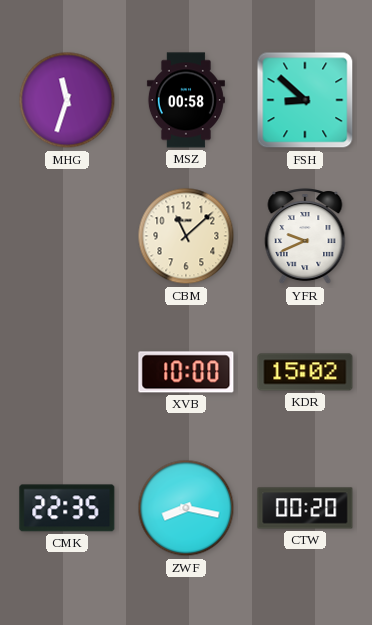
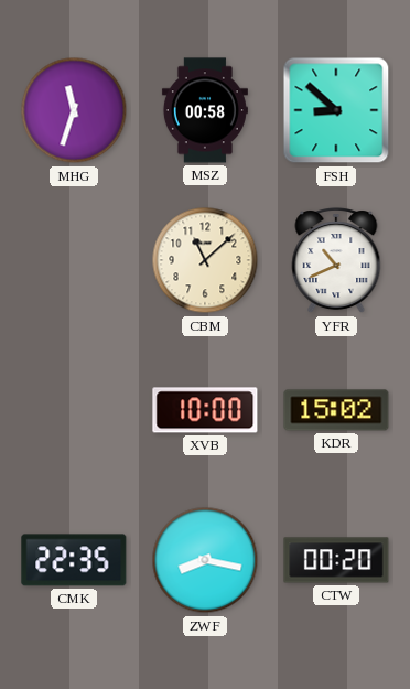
YFR: 9:41 -> 10:41 (336, 261)
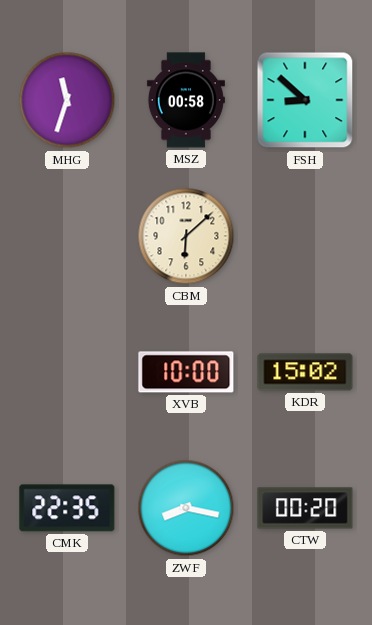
CBM: 11:08 -> 6:08 (186, 236)
YFR: 10:41 -> none (336, 261)
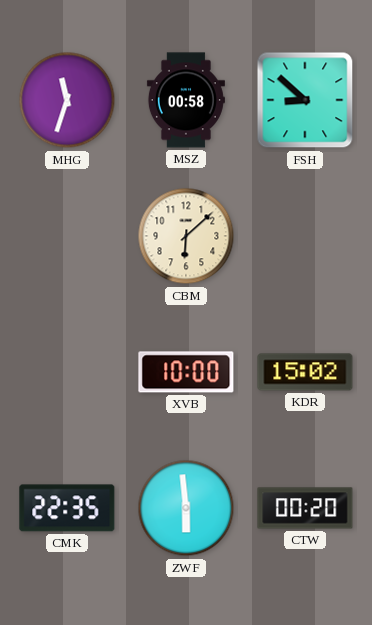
ZWF: 8:17 -> 5:59 (186, 508)
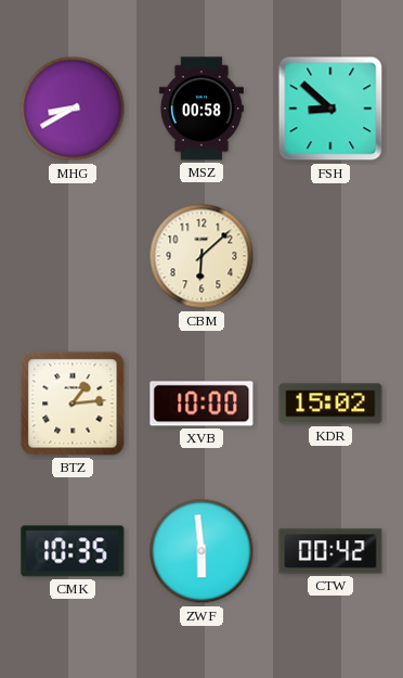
MHG: 11:33 -> 8:40 (73, 108)
BTZ: none -> 1:14 (73, 404)
CMK: 22:35 -> 10:35 (73, 551)
CTW: 00:20 -> 00:42 (330, 551)
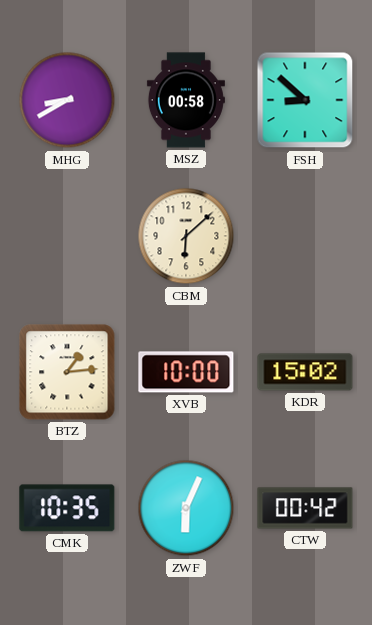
ZWF: 5:59 -> 6:04 (186, 508)
